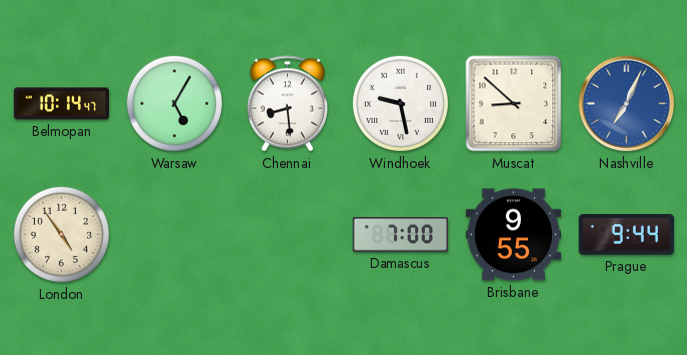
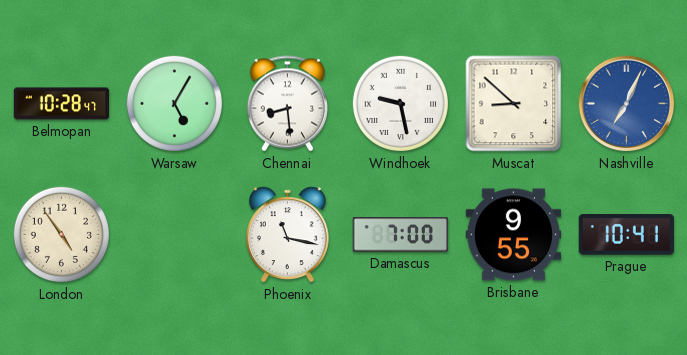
Belmopan: 10:14 -> 10:28 (62, 104)
Phoenix: none -> 11:17 (288, 235)
Prague: 9:44 -> 10:41 (626, 235)
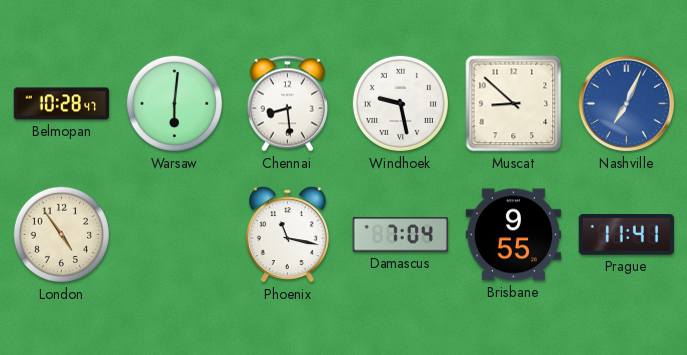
Warsaw: 5:05 -> 6:01 (174, 103)
Damascus: 7:00 -> 7:04 (400, 235)
Prague: 10:41 -> 11:41 (626, 235)
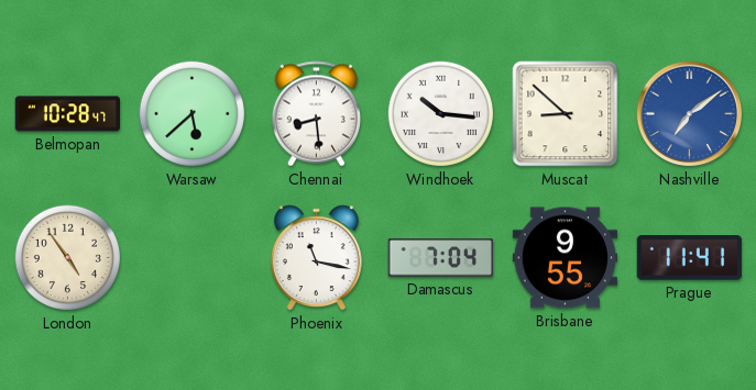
Warsaw: 6:01 -> 5:38 (191, 113)
Windhoek: 9:28 -> 10:16 (440, 113)
Nashville: 7:04 -> 7:09 (690, 114)
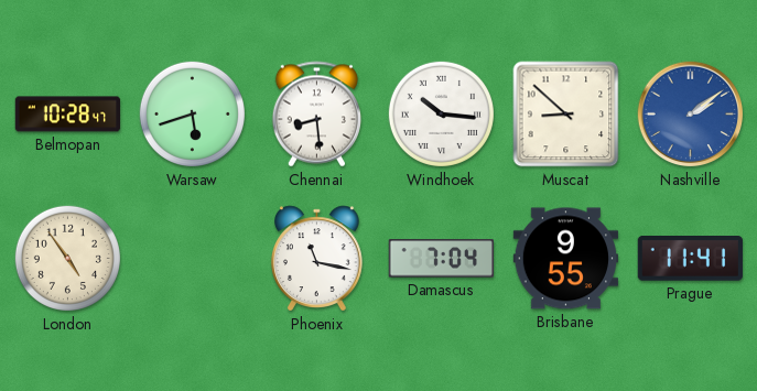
Warsaw: 5:38 -> 5:42 (192, 113)
Nashville: 7:09 -> 2:09 (691, 115)
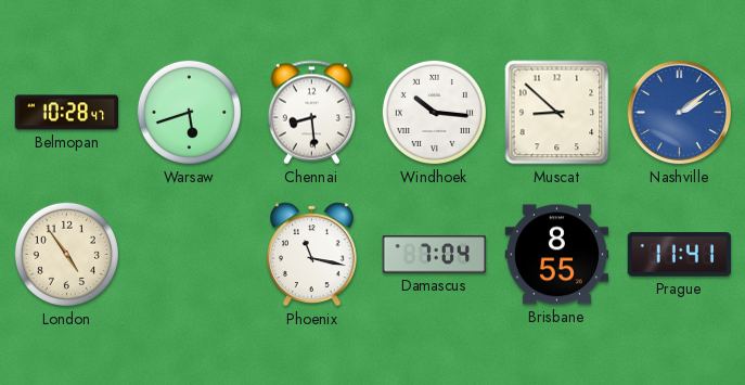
Brisbane: 9:55 -> 8:55 (556, 255)
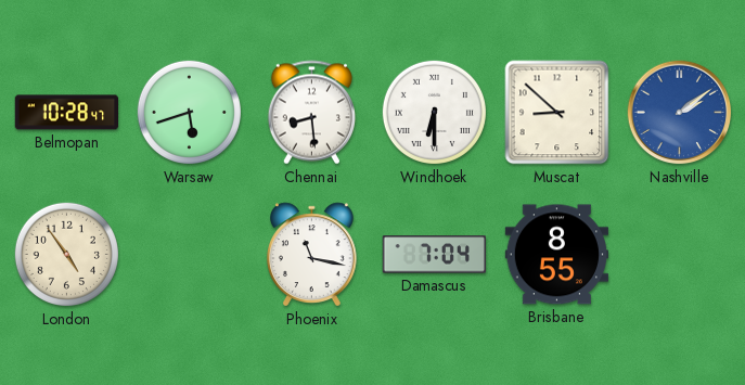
Windhoek: 10:16 -> 6:30 (434, 112)
Prague: 11:41 -> none (679, 255)
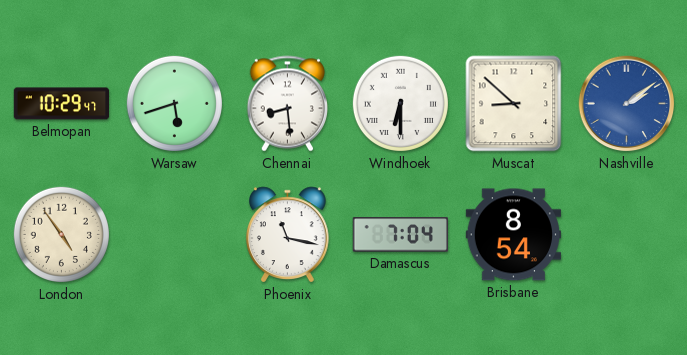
Belmopan: 10:28 -> 10:29 (62, 104)
Brisbane: 8:55 -> 8:54 (513, 235)
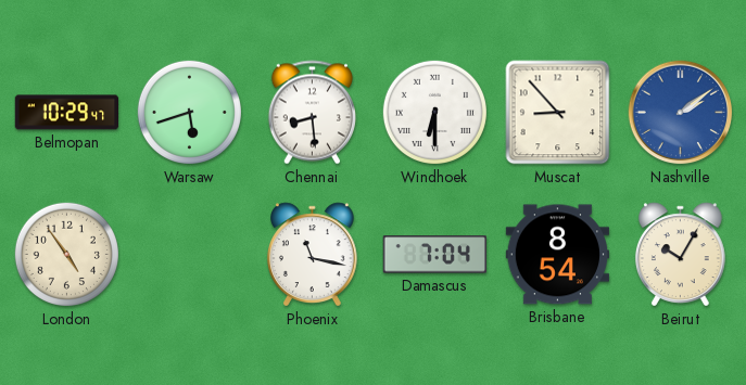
Muscat: 8:52 -> 8:53 (558, 113)
Beirut: none -> 10:05 (681, 255)
